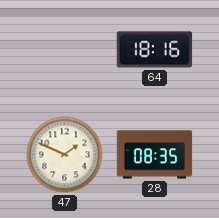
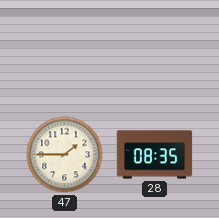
64: 18:16 -> none (155, 50)
47: 1:49 -> 1:45 (65, 155)
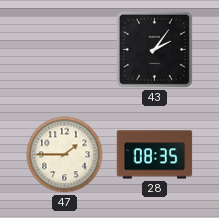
43: none -> 2:06 (154, 49)
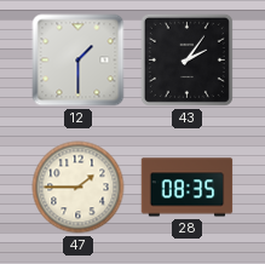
12: none -> 1:30 (79, 61)
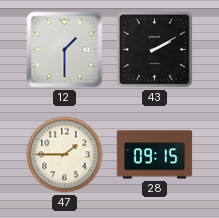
43: 2:06 -> 2:10 (154, 49)
28: 08:35 -> 09:15 (155, 155)
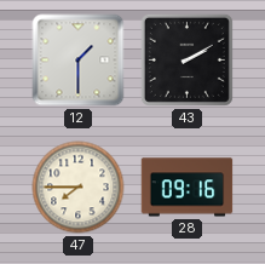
47: 1:45 -> 7:45 (79, 188)
28: 09:15 -> 09:16 (188, 188)
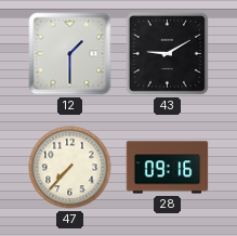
43: 2:10 -> 9:10 (167, 53)
47: 7:45 -> 7:37 (70, 168)
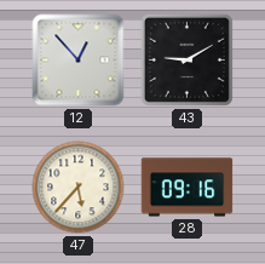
12: 1:30 -> 12:53 (79, 61)
47: 7:37 -> 5:37 (79, 188)
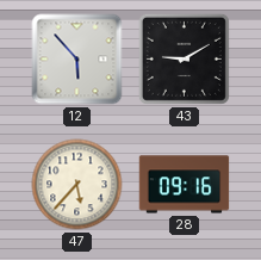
12: 12:53 -> 5:53 (77, 60)
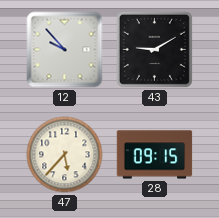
12: 5:53 -> 9:53 (65, 50)
28: 09:16 -> 09:15 (155, 155)
